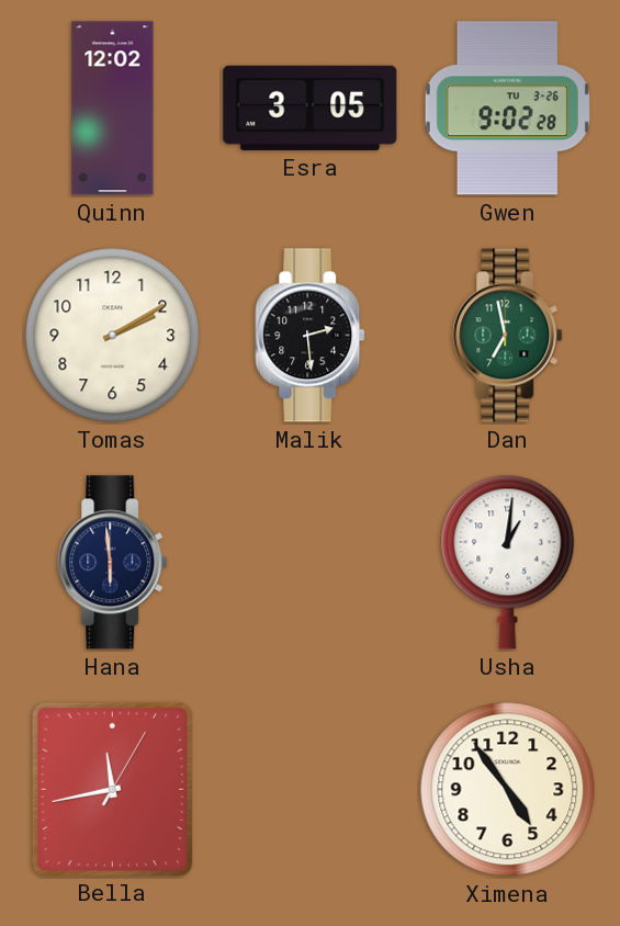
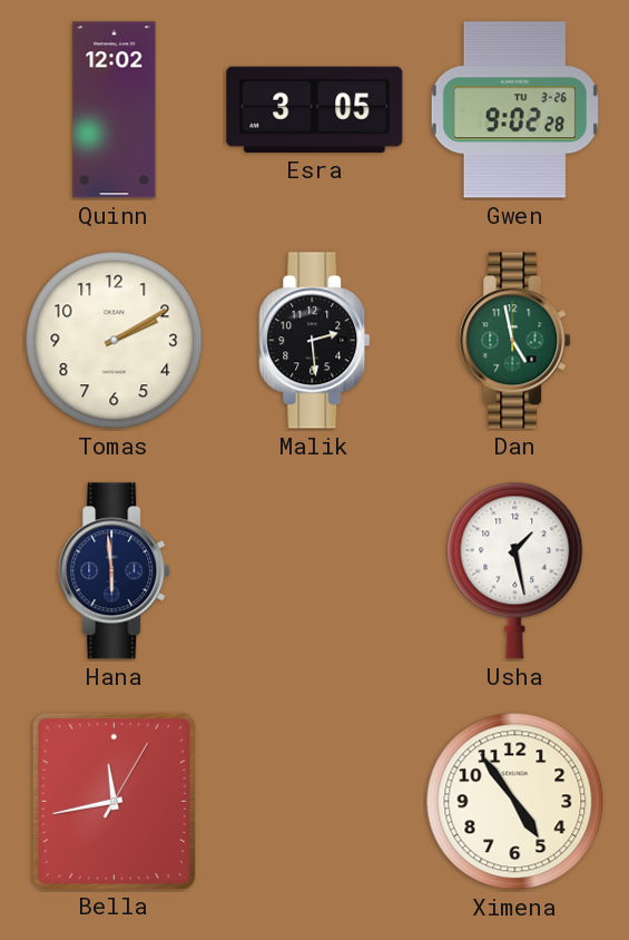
Dan: 6:58 -> 4:58 (515, 341)
Usha: 1:01 -> 1:28 (515, 570)
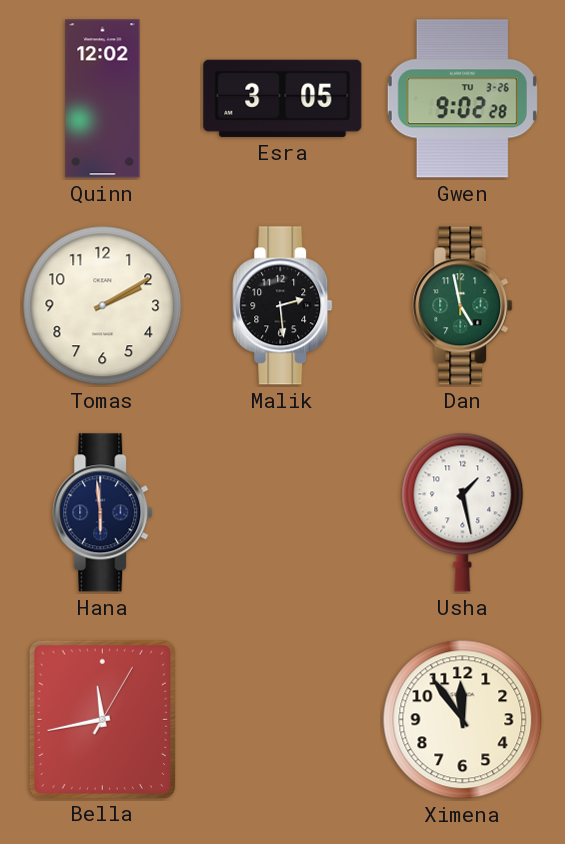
Ximena: 4:54 -> 11:54 (463, 720)
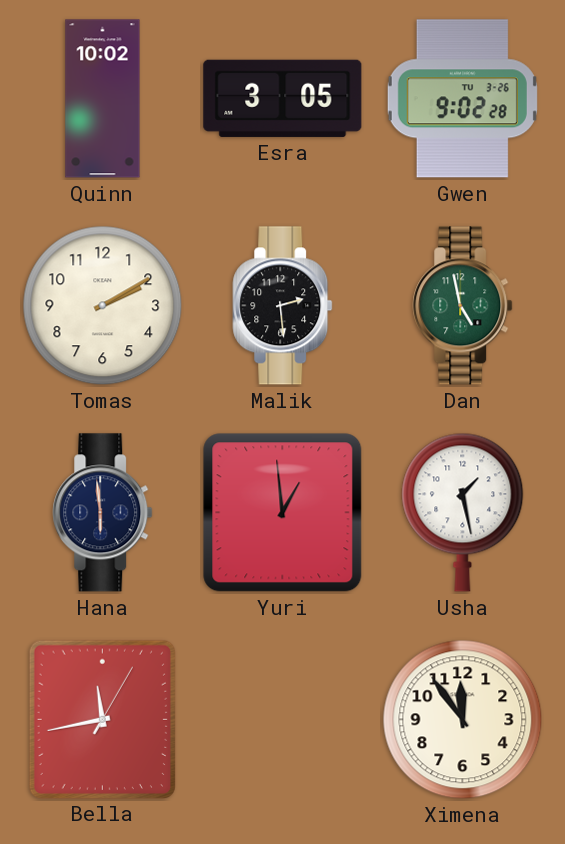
Quinn: 12:02 -> 10:02 (103, 99)
Yuri: none -> 12:59 (283, 513)
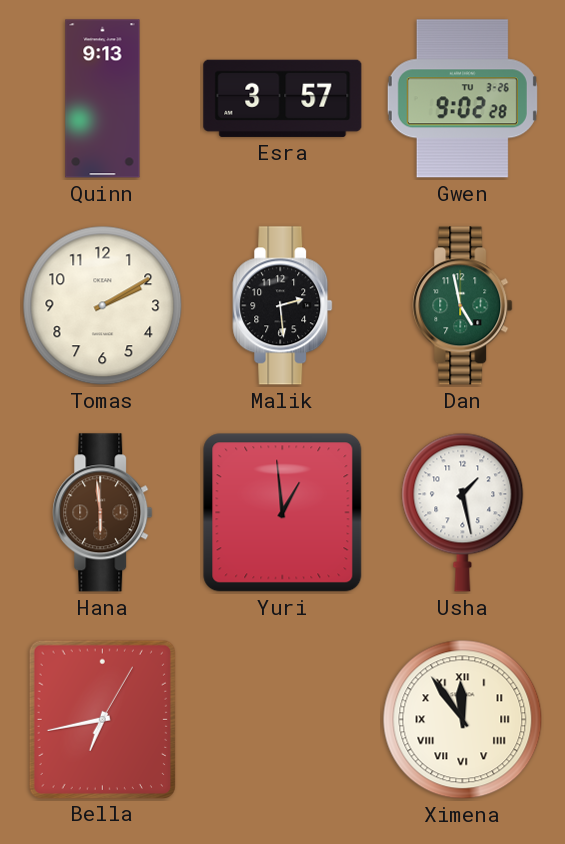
Quinn: 10:02 -> 9:13 (103, 99)
Esra: 3:05 -> 3:57 (283, 98)
Hana dial: navy -> brown (103, 513)
Bella: 11:43 -> 6:43 (102, 719)
Ximena numerals: Arabic -> Roman (463, 720)
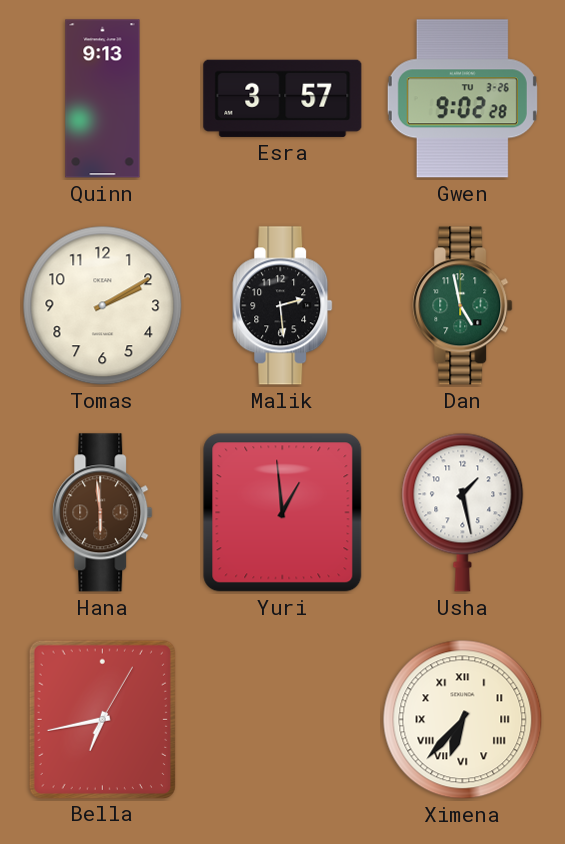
Ximena: 11:54 -> 6:37 (463, 720)
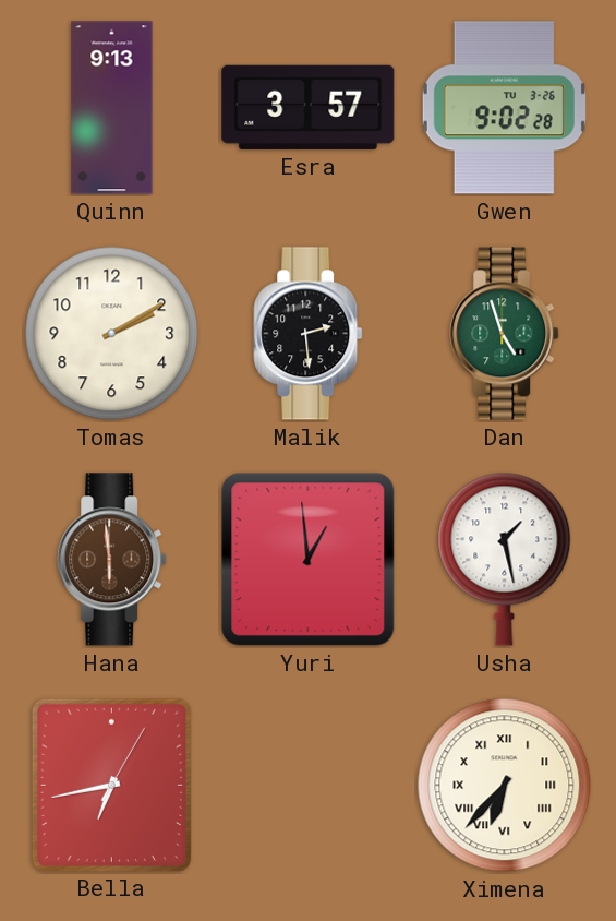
Dan: 4:58 -> 4:57 (505, 334)
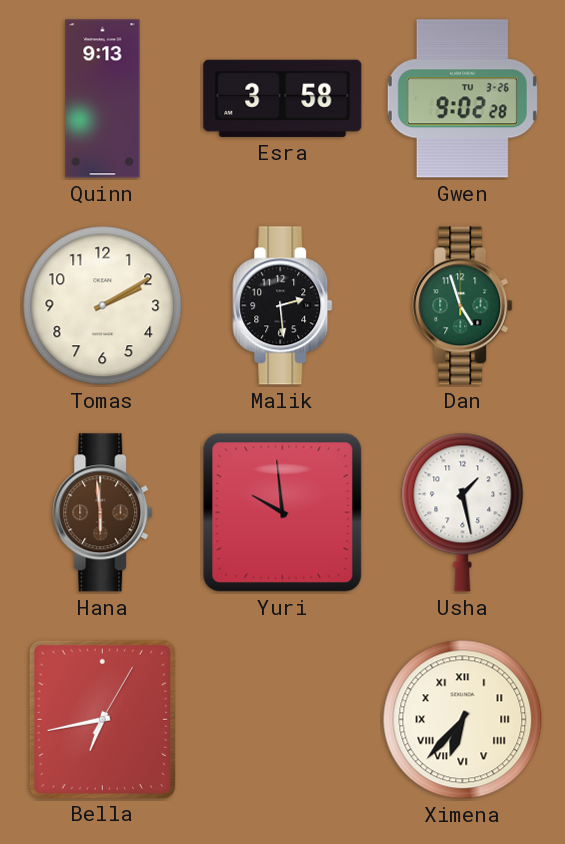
Esra: 3:57 -> 3:58 (283, 98)
Yuri: 12:59 -> 9:59 (283, 513)
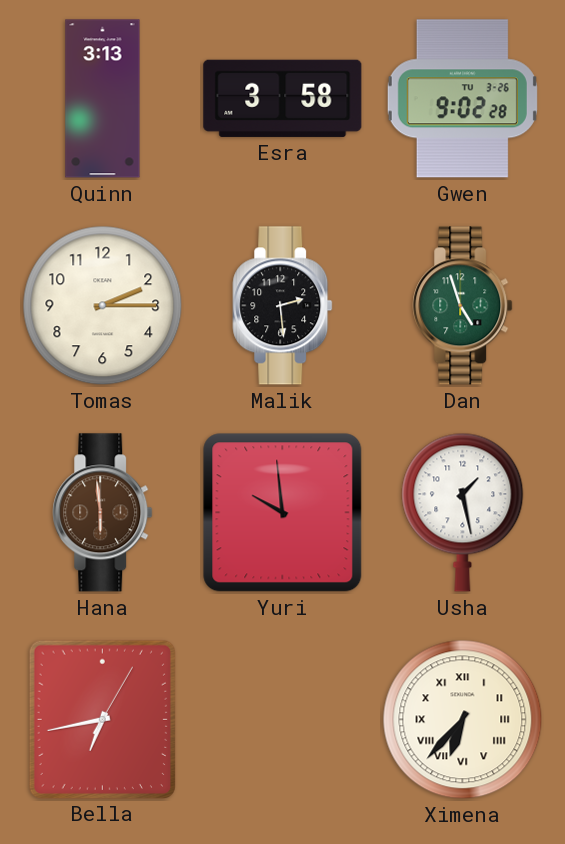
Quinn: 9:13 -> 3:13 (103, 99)
Tomas: 2:10 -> 2:15 (103, 306)
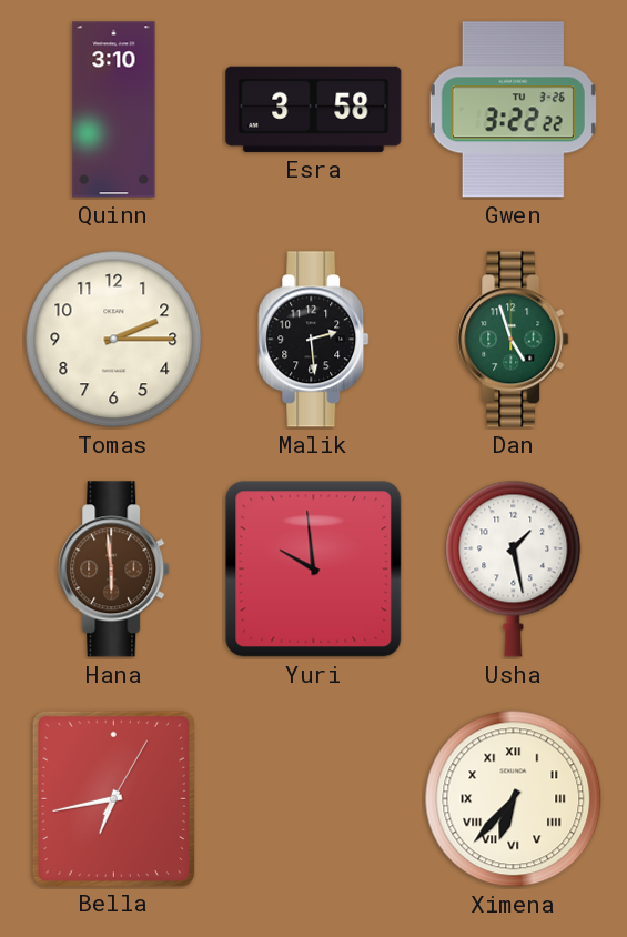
Quinn: 3:13 -> 3:10 (114, 110)
Gwen: 9:02 -> 3:22 (513, 110)
